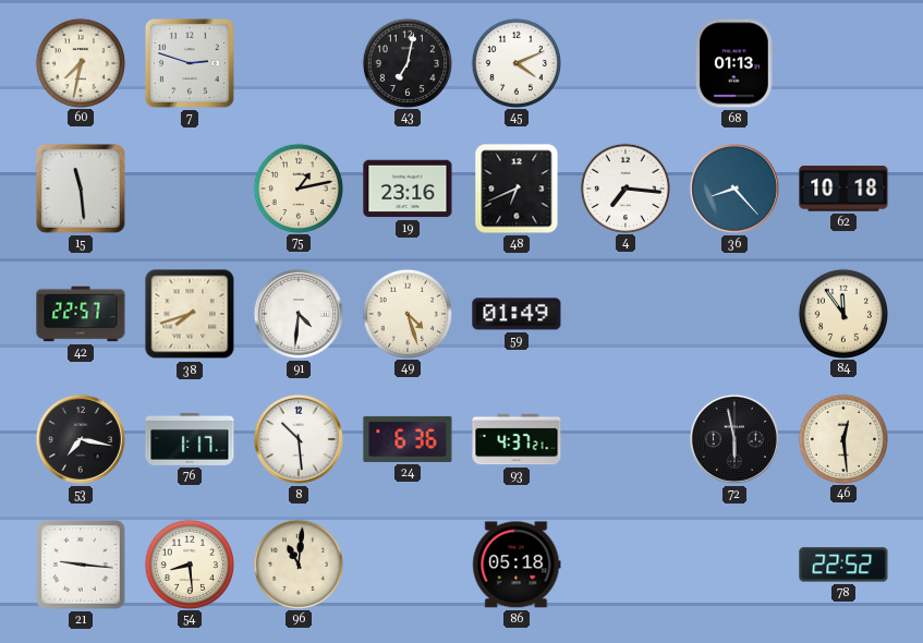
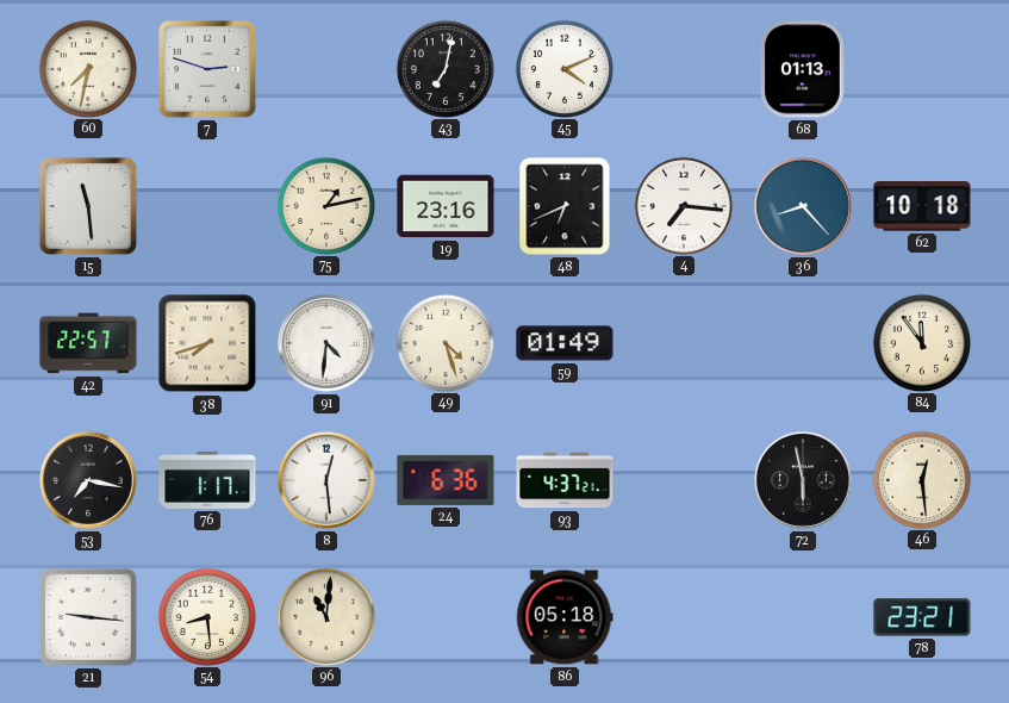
8: 10:29 -> 12:29 (326, 480)
78: 22:52 -> 23:21 (922, 617)
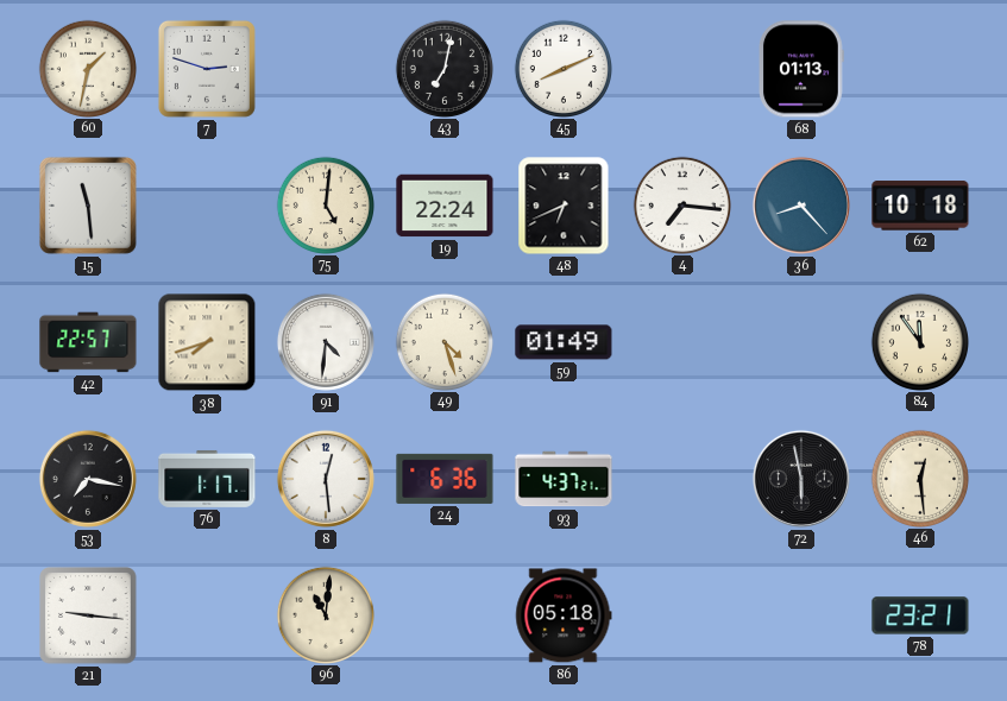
60: 7:32 -> 1:32 (87, 68)
45: 4:11 -> 8:11 (562, 68)
75: 1:13 -> 5:01 (325, 204)
19: 23:16 -> 22:24 (445, 206)
54: 8:29 -> none (206, 616)
